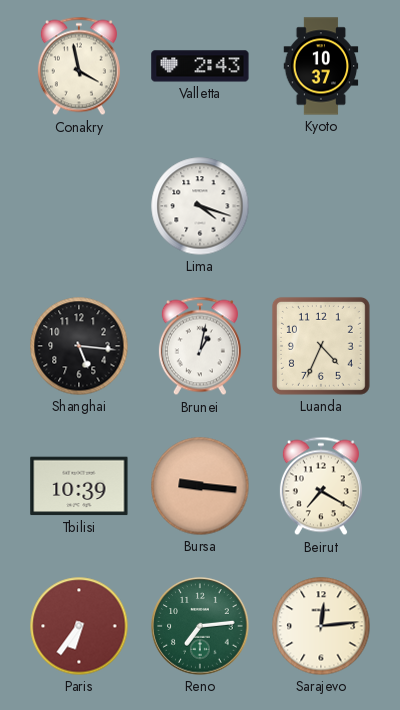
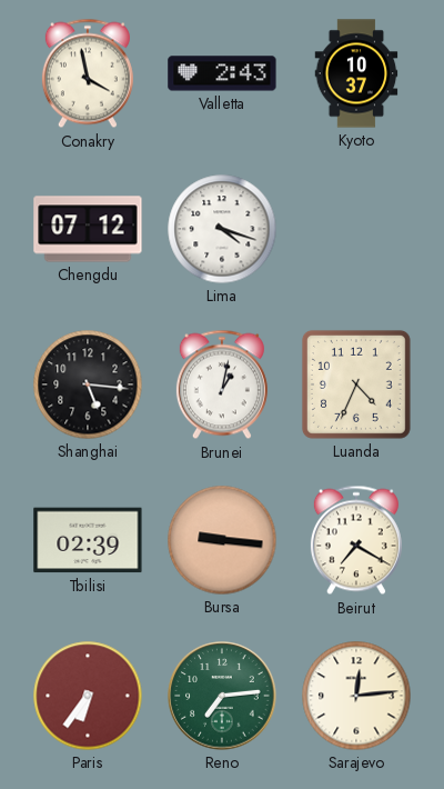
Chengdu: none -> 07:12 (88, 229)
Tbilisi: 10:39 -> 02:39 (88, 540)
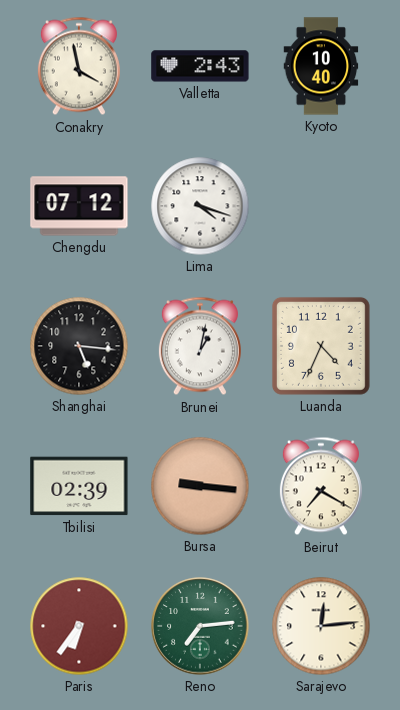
Kyoto: 10:37 -> 10:40 (321, 66)
